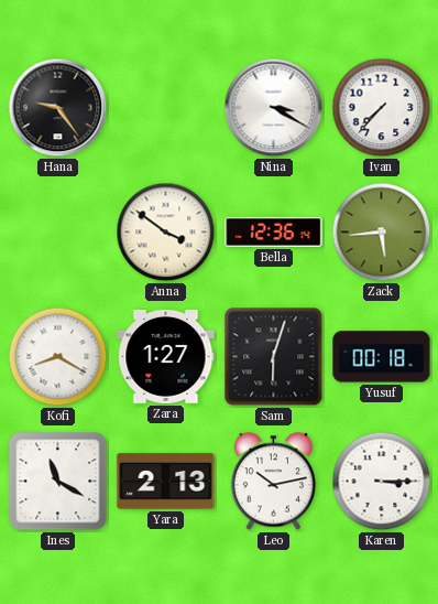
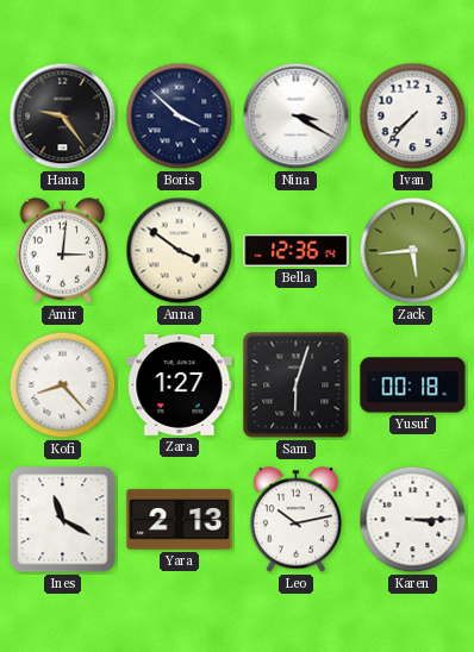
Boris: none -> 3:52 (180, 117)
Amir: none -> 3:01 (63, 251)
Kofi: 8:20 -> 8:23 (63, 385)
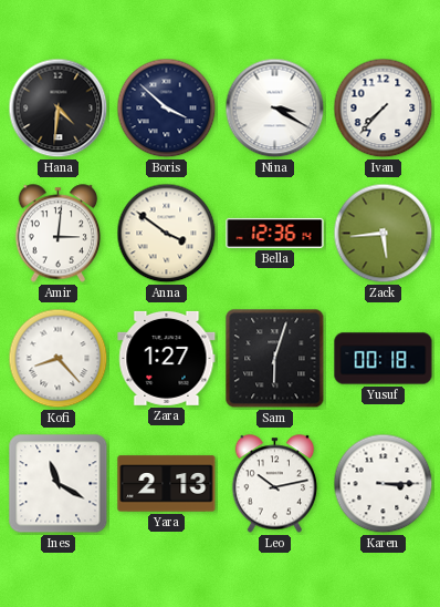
Hana: 9:24 -> 4:31 (59, 109)
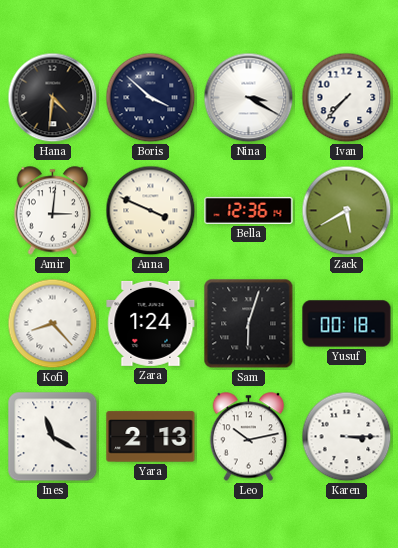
Anna: 3:51 -> 3:49 (151, 211)
Zack: 5:44 -> 5:40 (347, 211)
Zara: 1:27 -> 1:24 (151, 323)
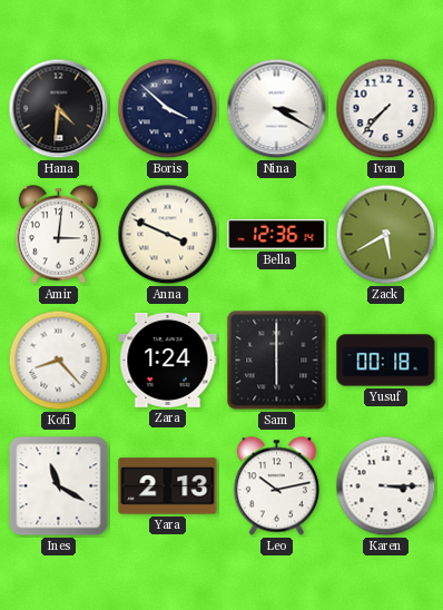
Sam: 6:03 -> 6:00 (277, 361)
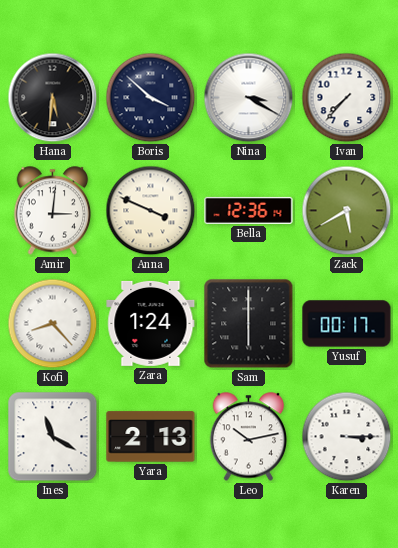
Hana: 4:31 -> 5:31 (53, 98)
Yusuf: 00:18 -> 00:17 (347, 324)
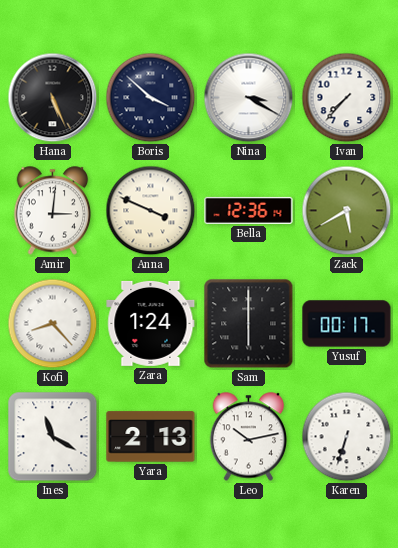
Hana: 5:31 -> 5:26 (53, 98)
Karen: 3:15 -> 6:33 (347, 437)
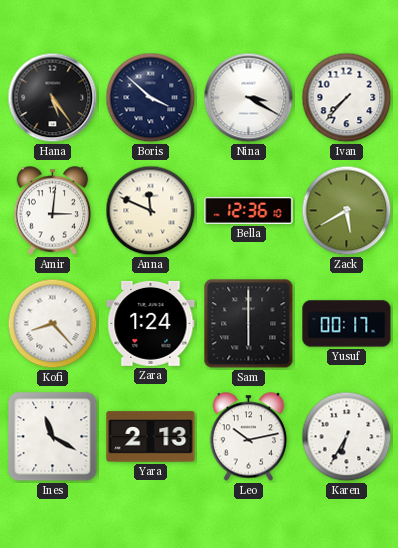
Hana: 5:26 -> 5:24 (53, 98)
Anna: 3:49 -> 11:49 (151, 211)
Bella: 12:36:14 -> 12:36:10 (249, 210)
Karen: 6:33 -> 6:35 (347, 437)
